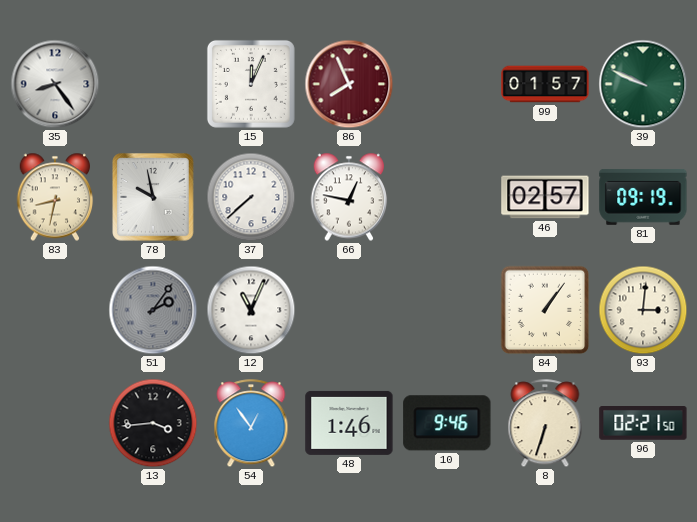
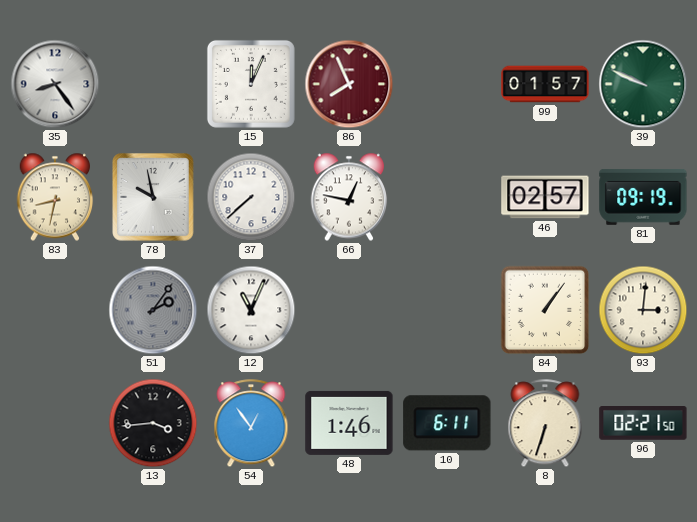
10: 9:46 -> 6:11 (447, 423)
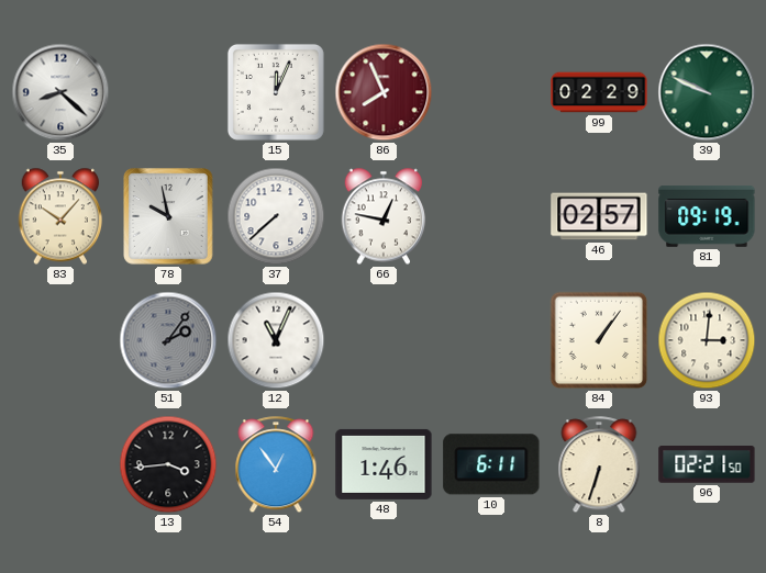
35: 8:24 -> 8:22 (60, 92)
99: 01:57 -> 02:29 (599, 92)
83: 8:32 -> 10:07 (60, 216)
